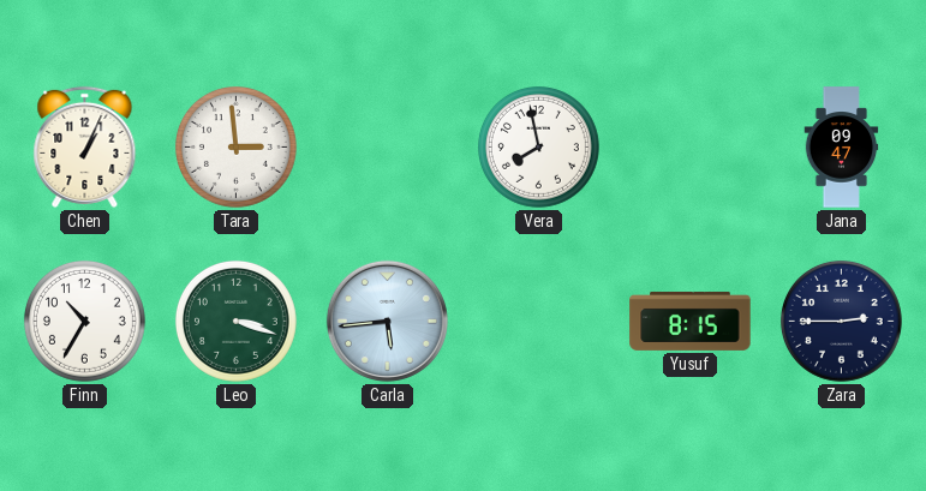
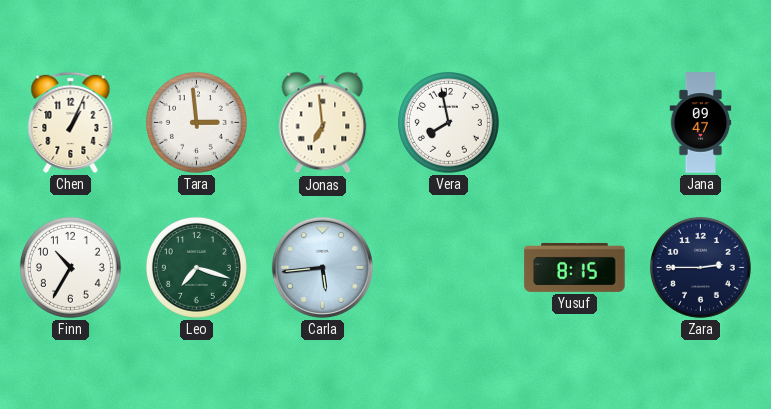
Jonas: none -> 6:59 (323, 123)
Leo: 3:18 -> 7:18 (196, 267)
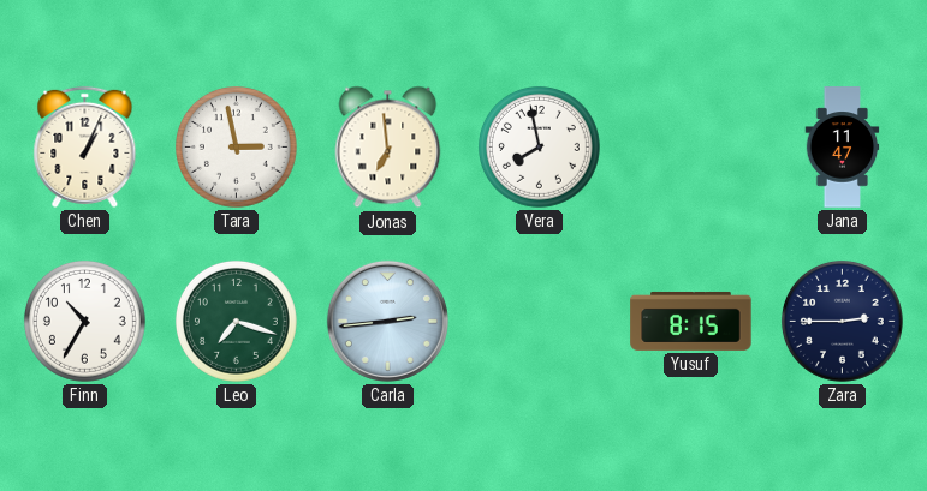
Tara: 2:59 -> 2:58 (236, 146)
Jana: 09:47 -> 11:47 (843, 148)
Carla: 5:44 -> 2:44 (387, 321)
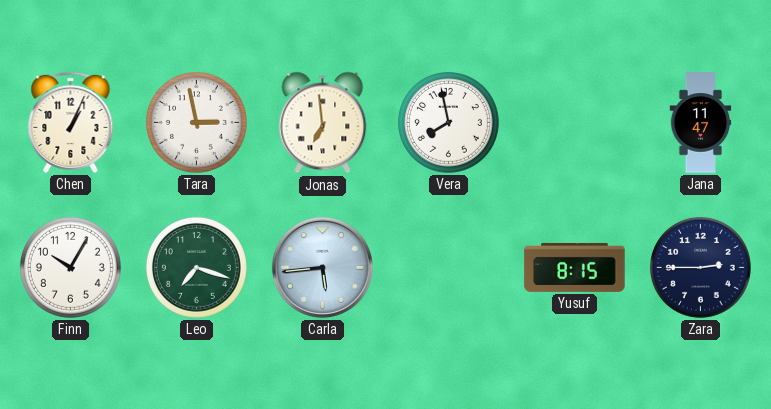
Finn: 10:35 -> 10:05 (70, 267)
Carla: 2:44 -> 5:44 (322, 267)
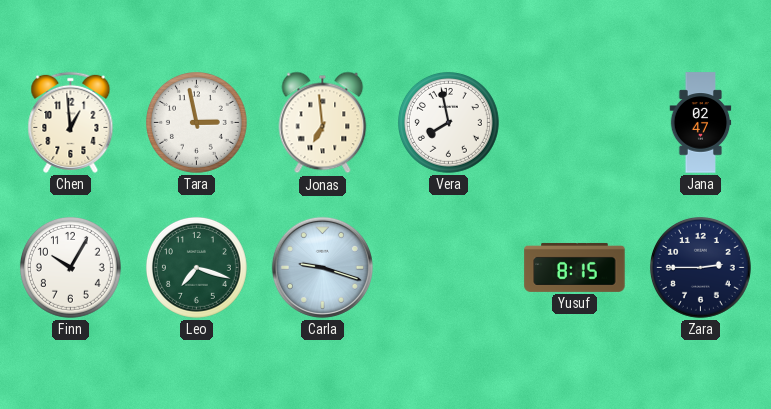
Chen: 1:04 -> 12:59 (71, 122)
Jana: 11:47 -> 02:47 (701, 123)
Carla: 5:44 -> 9:18 (322, 267)
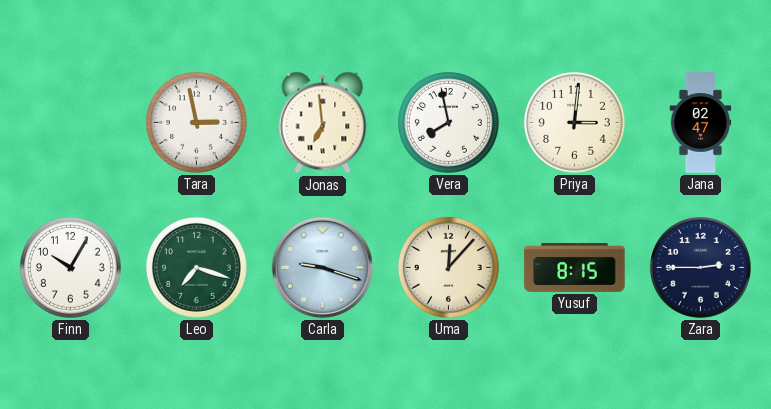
Chen: 12:59 -> none (71, 122)
Priya: none -> 3:01 (574, 122)
Uma: none -> 12:07 (448, 267)
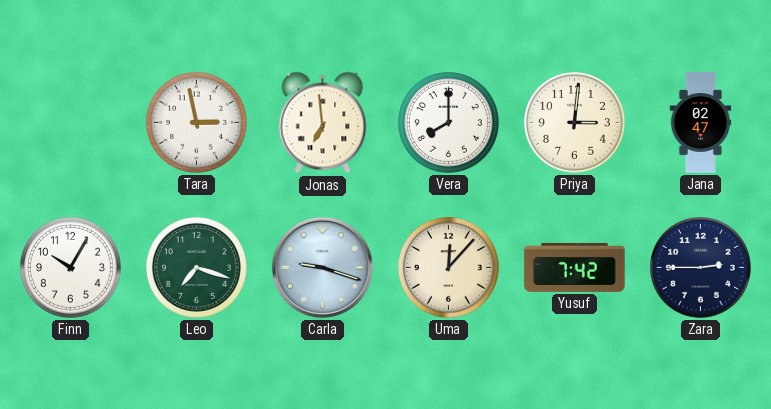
Vera: 7:58 -> 8:00 (448, 122)
Yusuf: 8:15 -> 7:42 (575, 267)
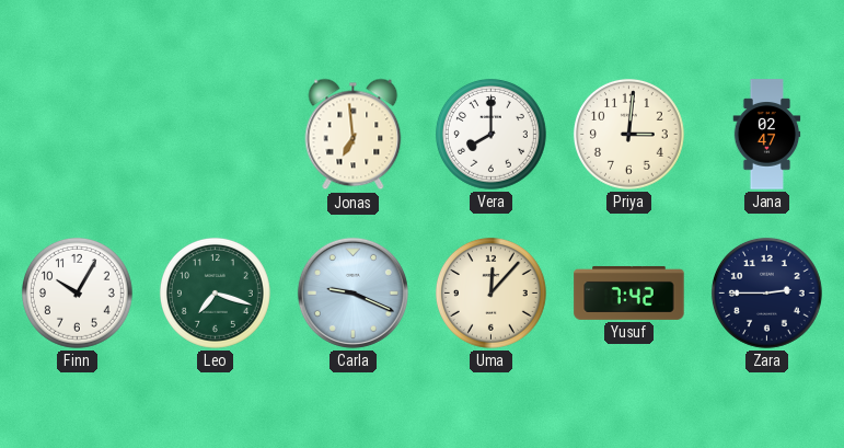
Tara: 2:58 -> none (196, 122)
Carla: 9:18 -> 9:19 (352, 292)
